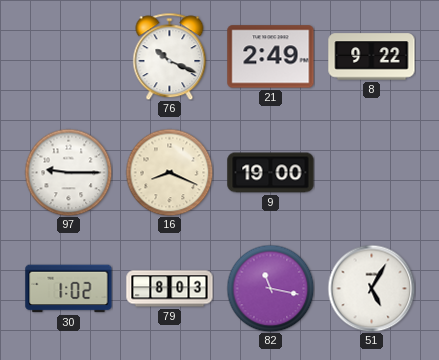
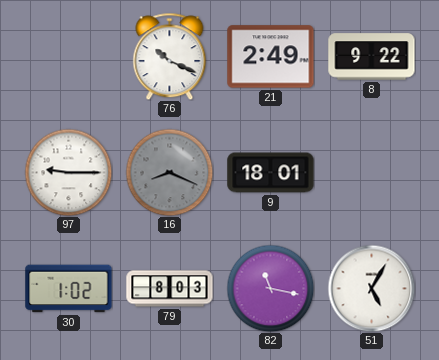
16 dial: cream -> grey (169, 172)
9: 19:00 -> 18:01 (271, 173)
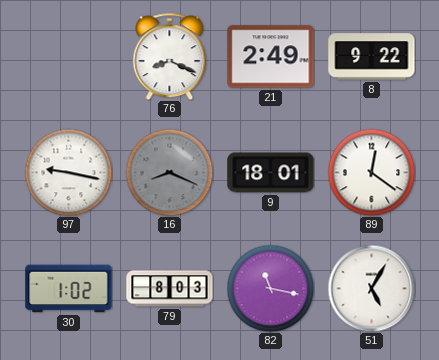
76: 10:19 -> 8:19 (170, 56)
97: 9:15 -> 9:17 (68, 172)
89: none -> 12:21 (371, 172)
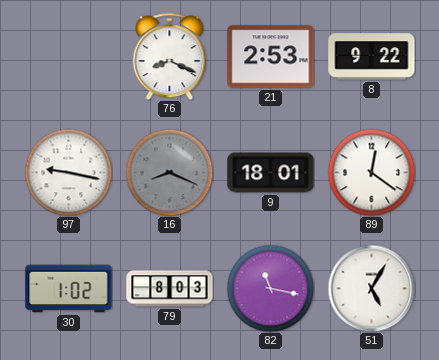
21: 2:49 -> 2:53 (271, 57)
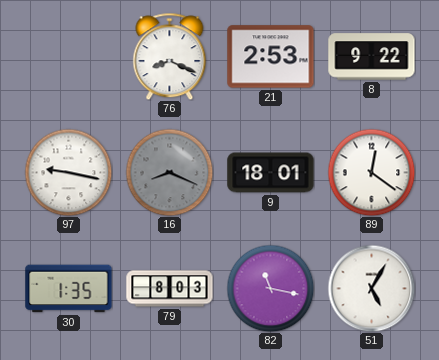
30: 1:02 -> 1:35 (69, 289)
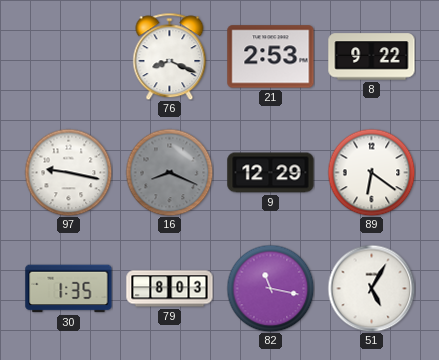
9: 18:01 -> 12:29 (271, 173)
89: 12:21 -> 6:21 (371, 172)
